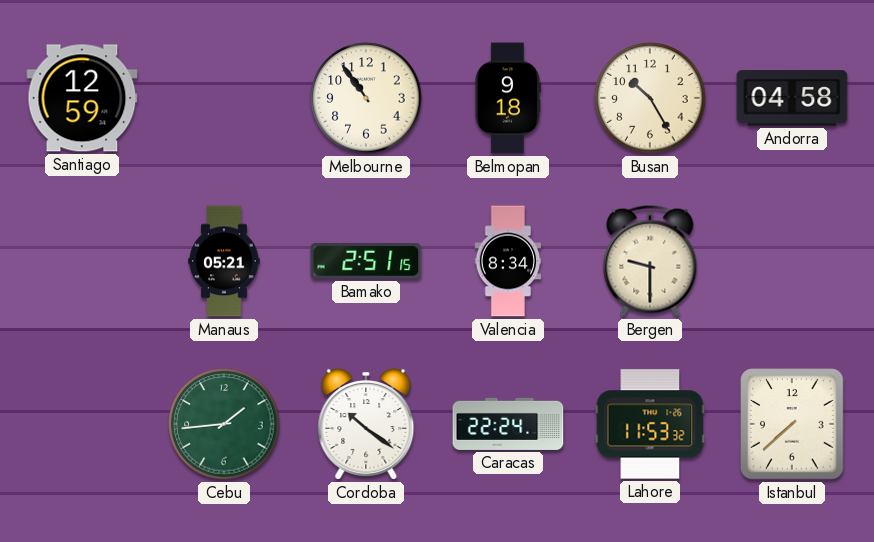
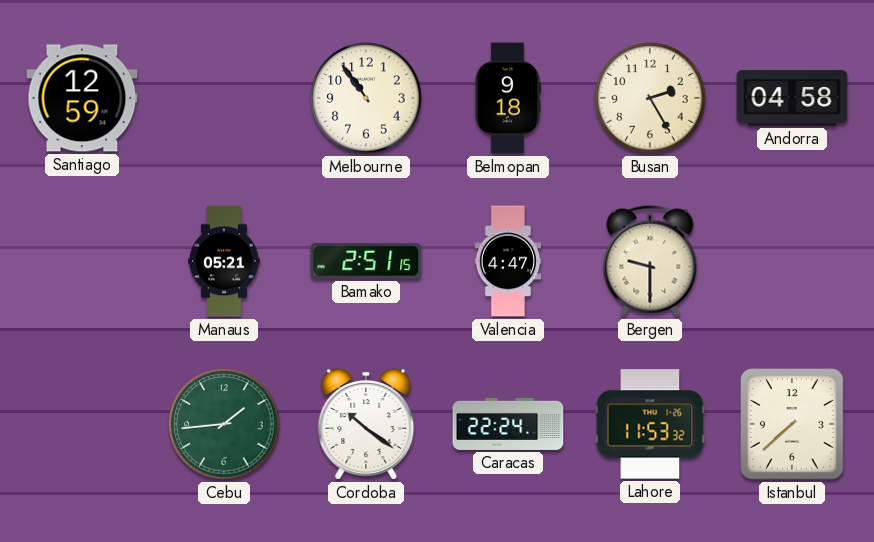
Busan: 10:25 -> 2:25 (650, 98)
Valencia: 8:34 -> 4:47 (508, 261)
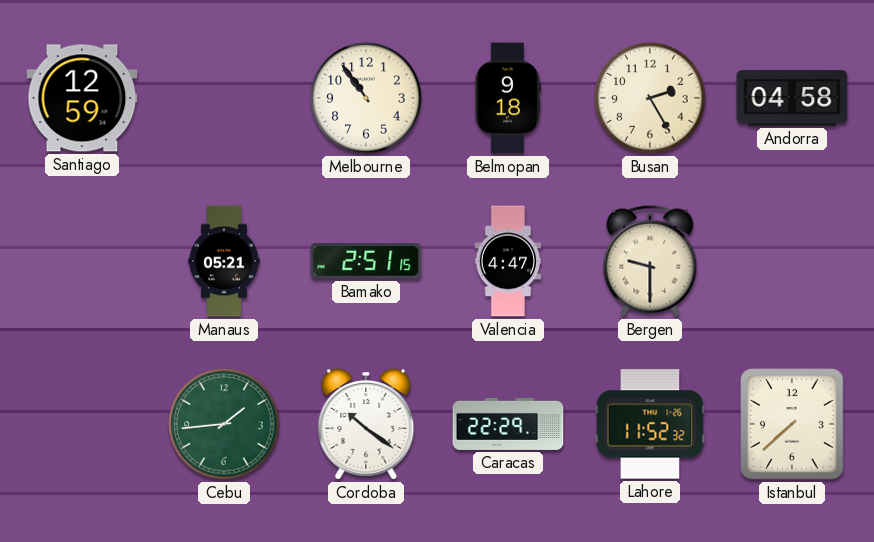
Caracas: 22:24 -> 22:29 (508, 424)
Lahore: 11:53 -> 11:52 (650, 424)
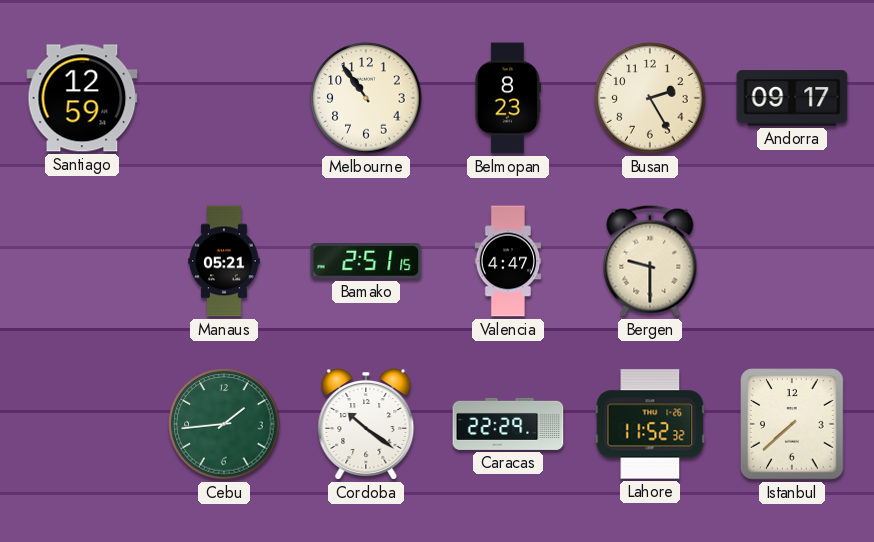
Belmopan: 9:18 -> 8:23 (508, 98)
Andorra: 04:58 -> 09:17 (792, 98)
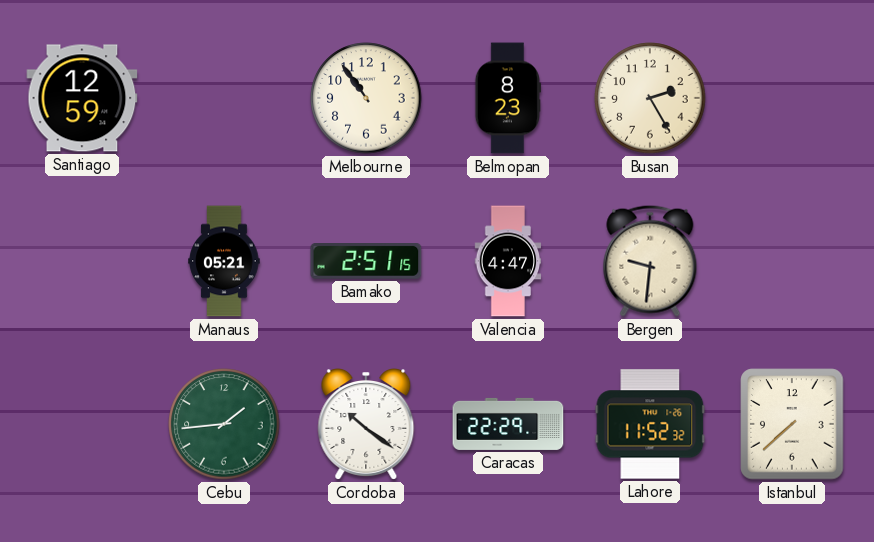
Andorra: 09:17 -> none (792, 98)
Bergen: 9:30 -> 9:31 (650, 261)
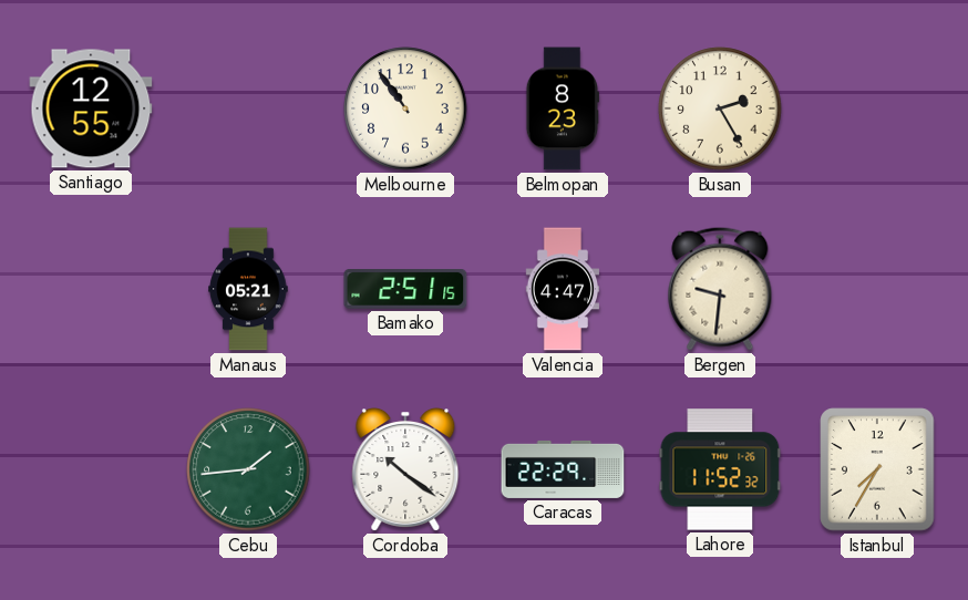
Santiago: 12:59 -> 12:55 (91, 108)
Istanbul: 7:38 -> 7:35 (877, 469)
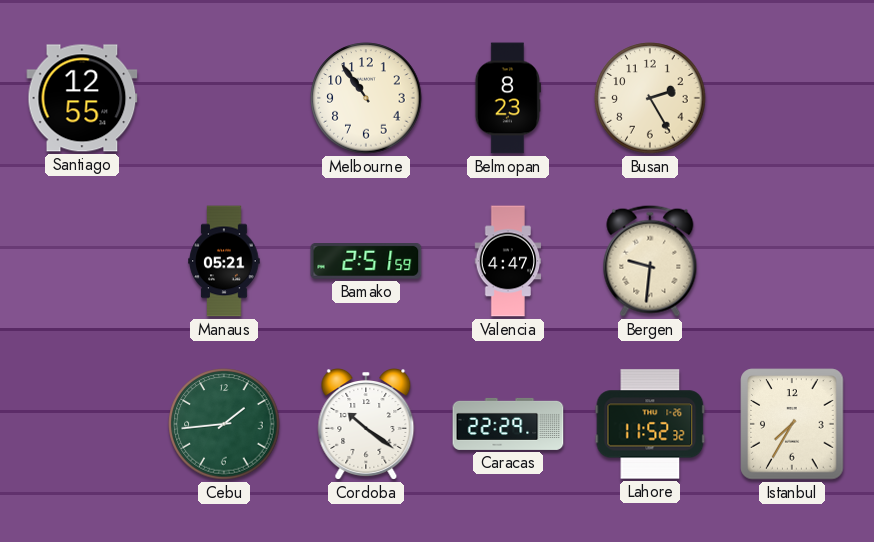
Bamako: 2:51:15 -> 2:51:59 (366, 262)
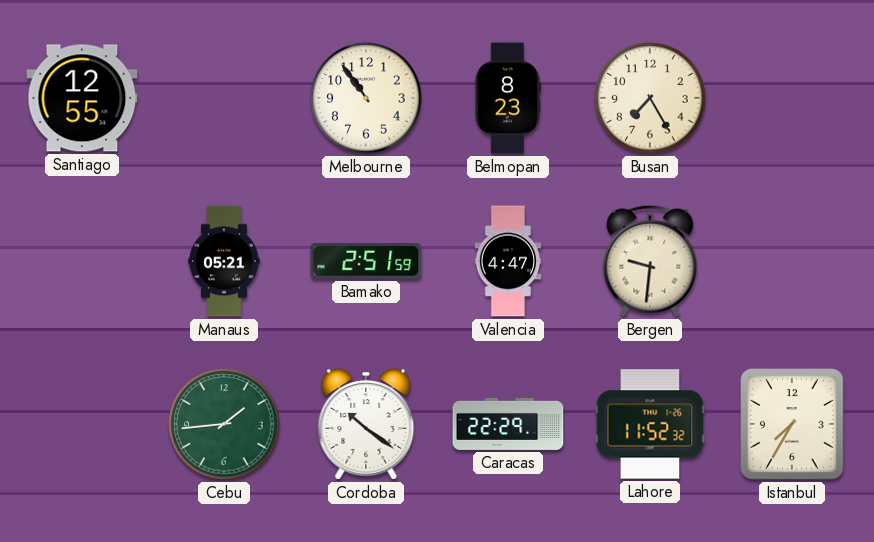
Busan: 2:25 -> 7:25 (650, 98)
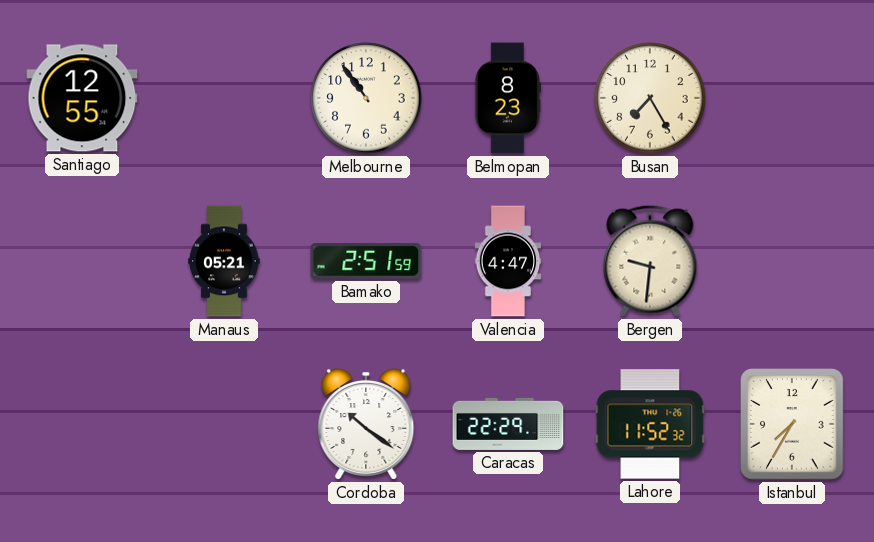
Cebu: 1:44 -> none (224, 424)
